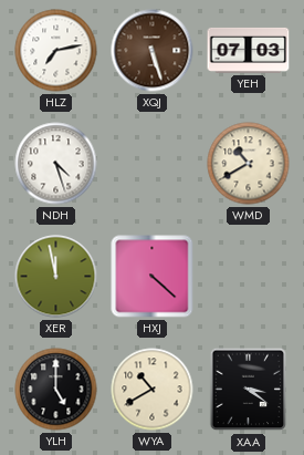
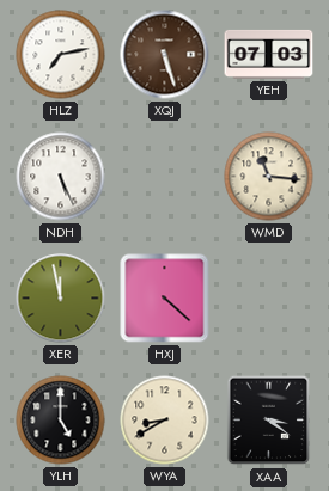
NDH: 4:27 -> 5:26 (61, 177)
WMD: 10:40 -> 11:16 (269, 177)
WYA: 10:40 -> 8:40 (165, 421)
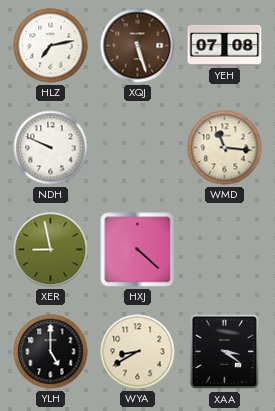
YEH: 07:03 -> 07:08 (225, 45)
NDH: 5:26 -> 9:49 (51, 148)
XER: 11:58 -> 8:58 (51, 250)
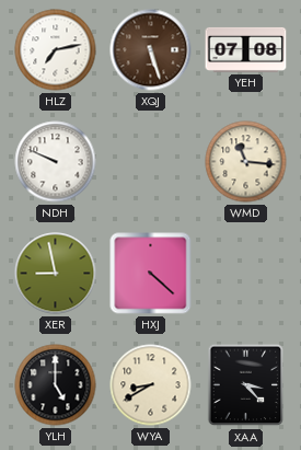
XAA: 3:21 -> 3:23 (246, 385)
